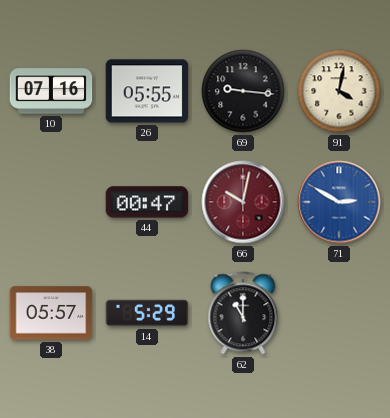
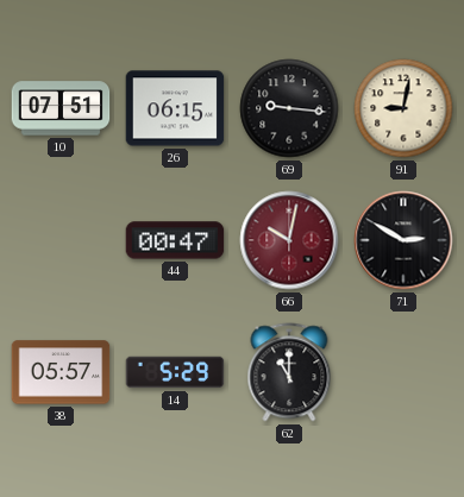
10: 07:16 -> 07:51 (61, 108)
26: 05:55 -> 06:15 (175, 108)
91: 4:02 -> 9:02 (403, 108)
71 dial: blue -> black (403, 240)
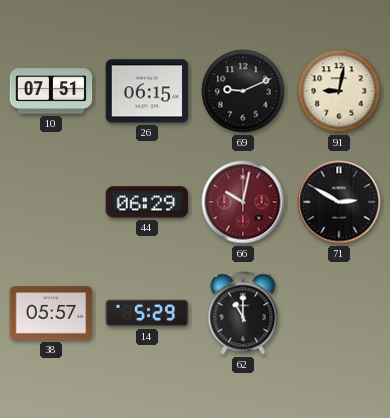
69: 9:16 -> 9:11 (243, 91)
44: 00:47 -> 06:29 (147, 202)
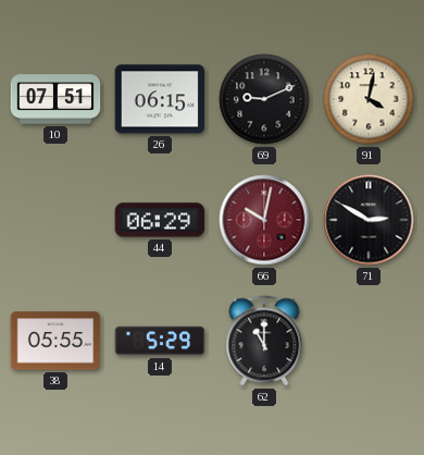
91: 9:02 -> 4:02 (369, 99)
38: 05:57 -> 05:55 (55, 341)
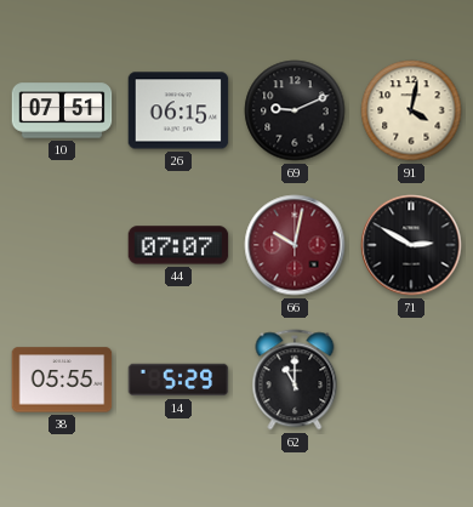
44: 06:29 -> 07:07 (178, 245)
